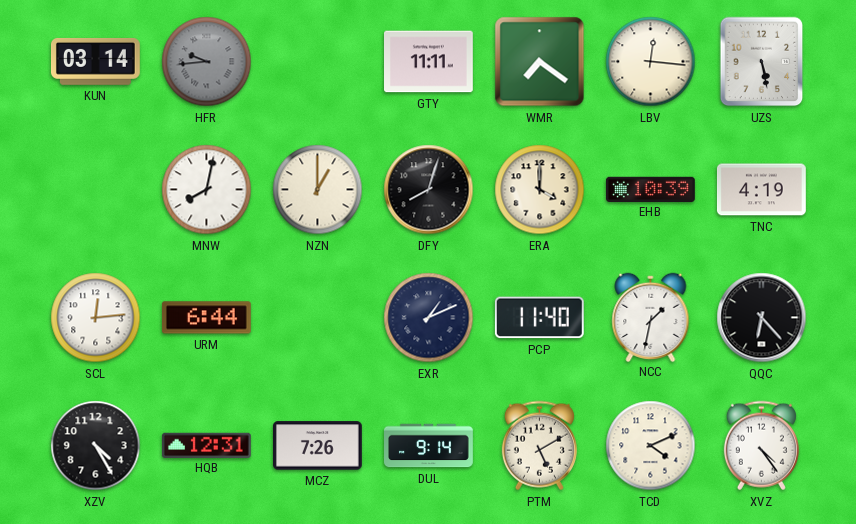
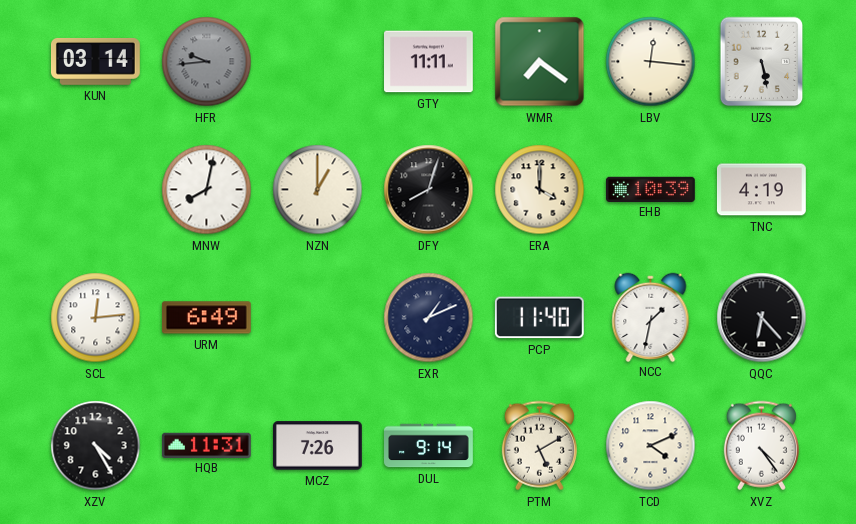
URM: 6:44 -> 6:49 (206, 318)
HQB: 12:31 -> 11:31 (206, 445)
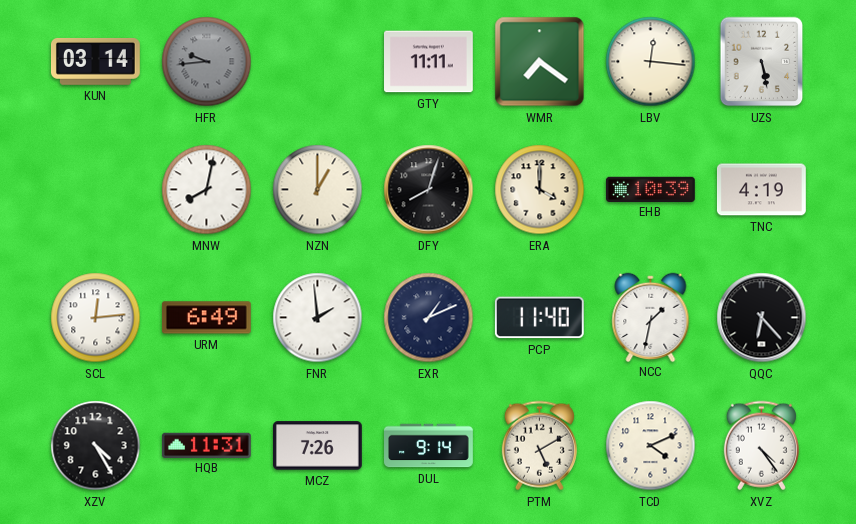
FNR: none -> 1:59 (318, 318)
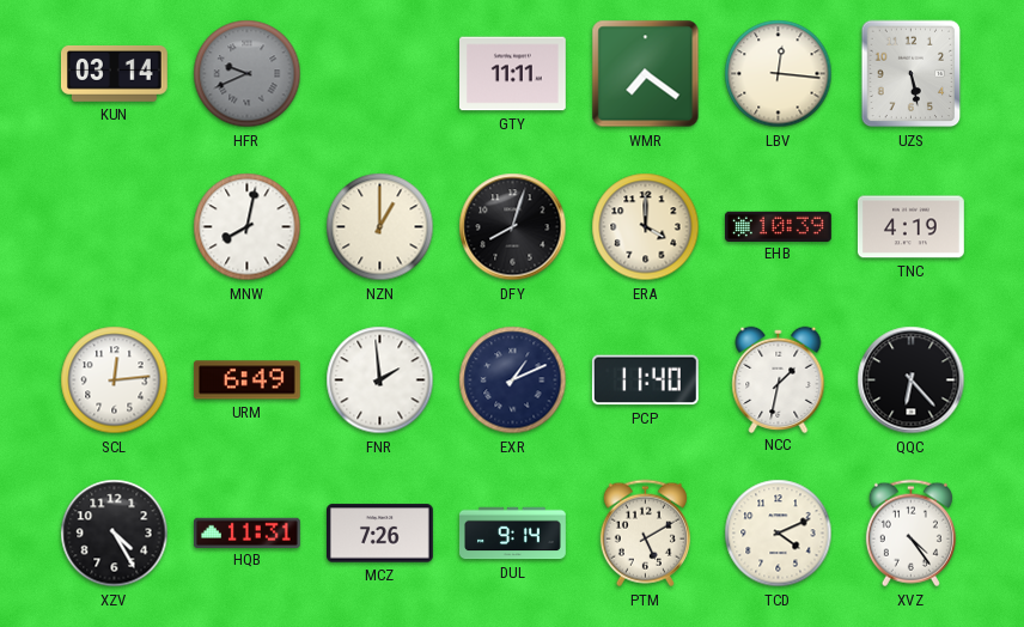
HFR: 9:44 -> 9:41 (248, 74)
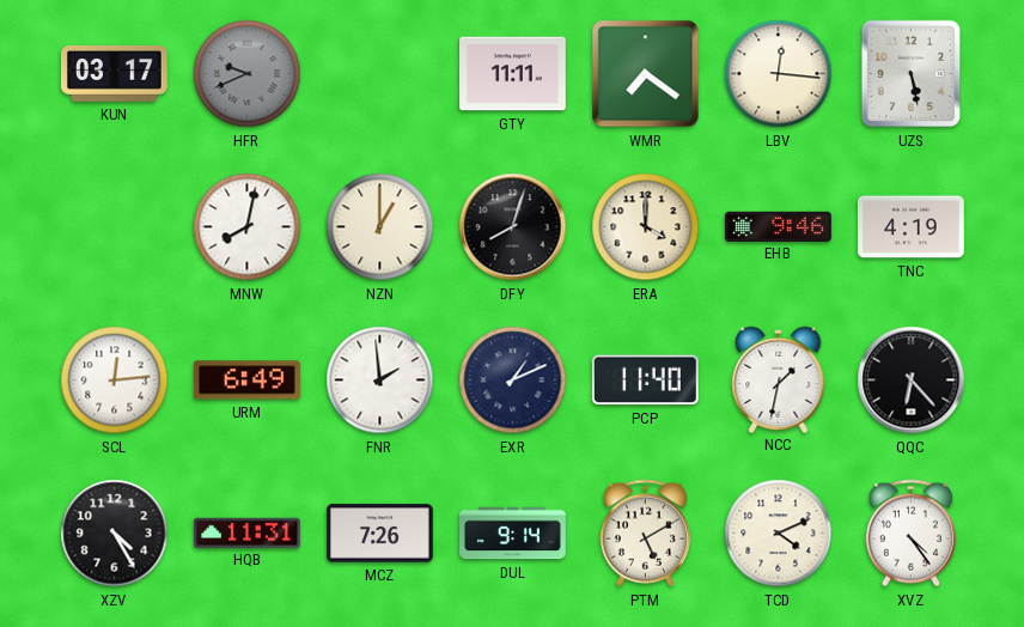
KUN: 03:14 -> 03:17 (114, 73)
EHB: 10:39 -> 9:46 (778, 226)
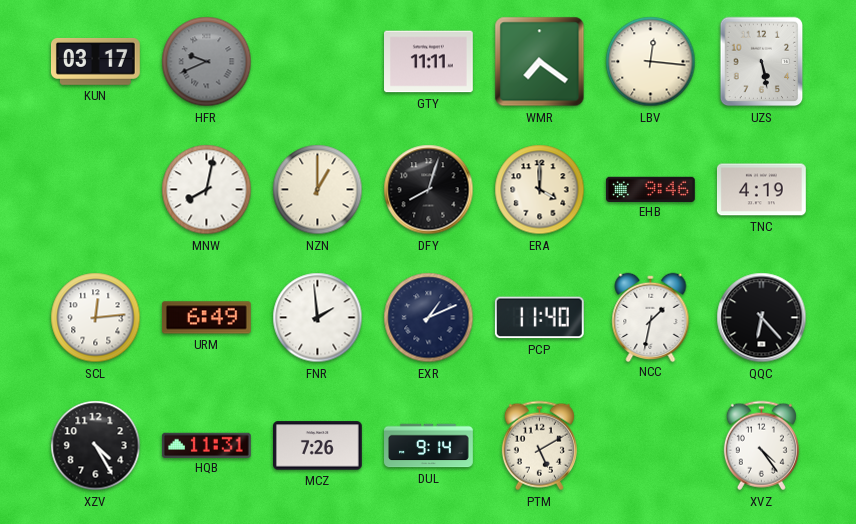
TCD: 4:11 -> none (779, 534)
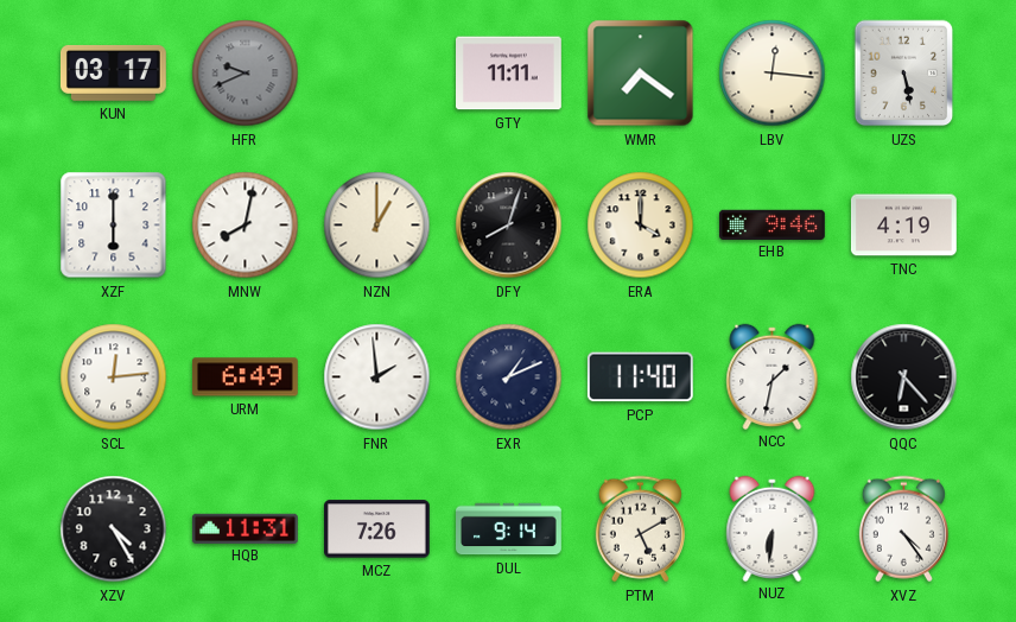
XZF: none -> 6:00 (114, 226)
NUZ: none -> 6:31 (773, 528)
